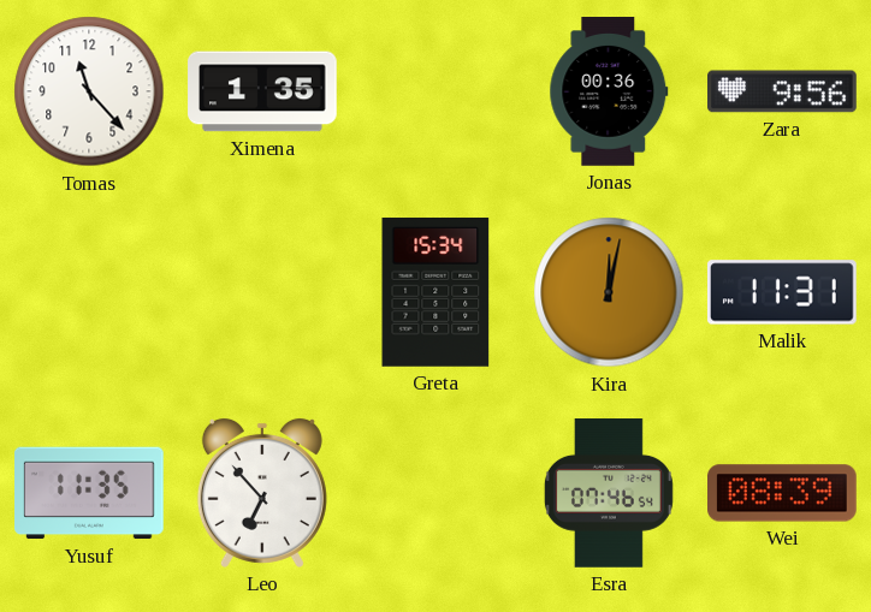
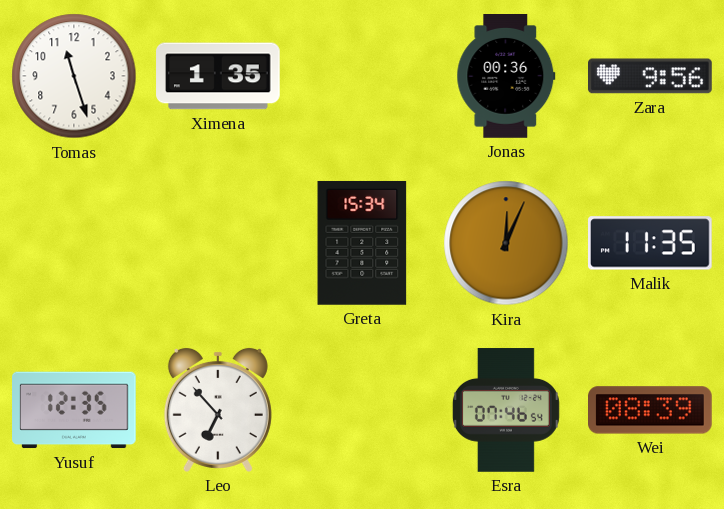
Tomas: 11:23 -> 11:27 (74, 76)
Kira: 12:02 -> 12:04 (506, 243)
Malik: 11:31 -> 11:35 (651, 243)
Yusuf: 11:35 -> 12:35 (75, 410)
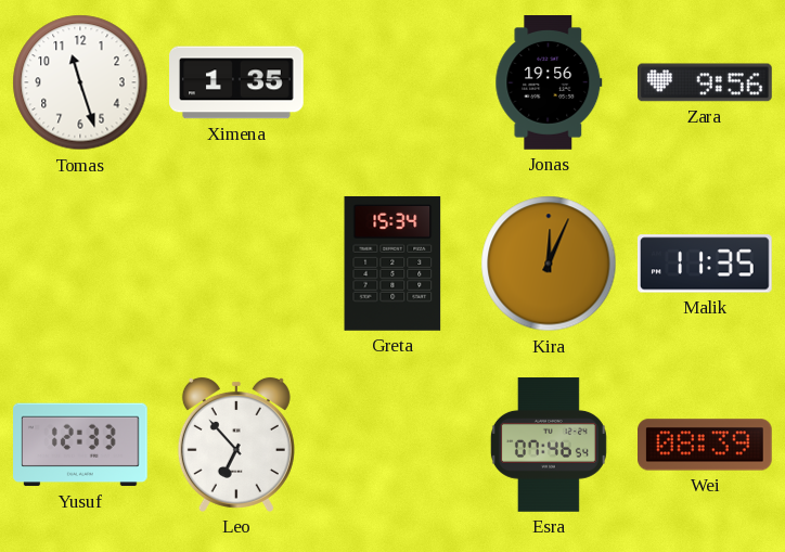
Jonas: 00:36 -> 19:56 (549, 84)
Yusuf: 12:35 -> 12:33 (81, 445)
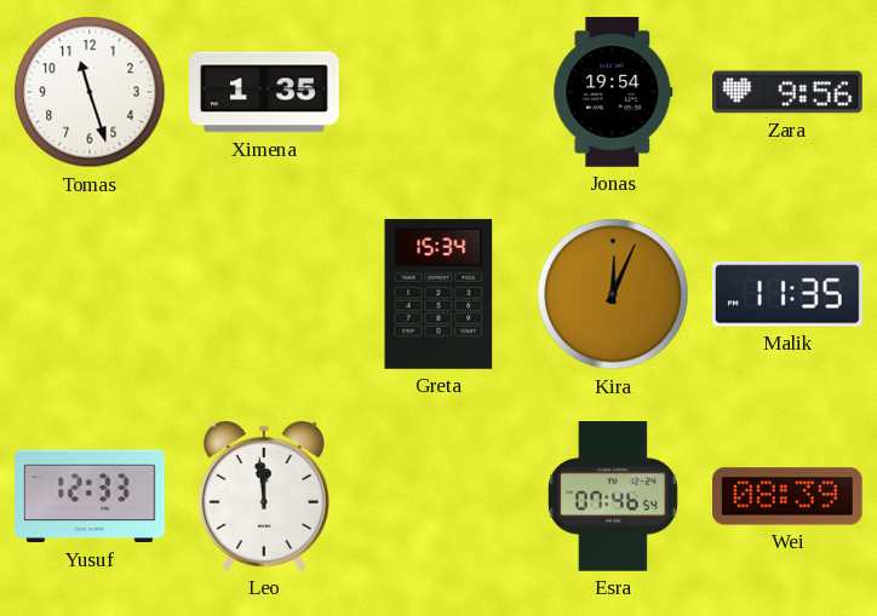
Jonas: 19:56 -> 19:54 (613, 93)
Leo: 6:53 -> 11:59 (264, 496)
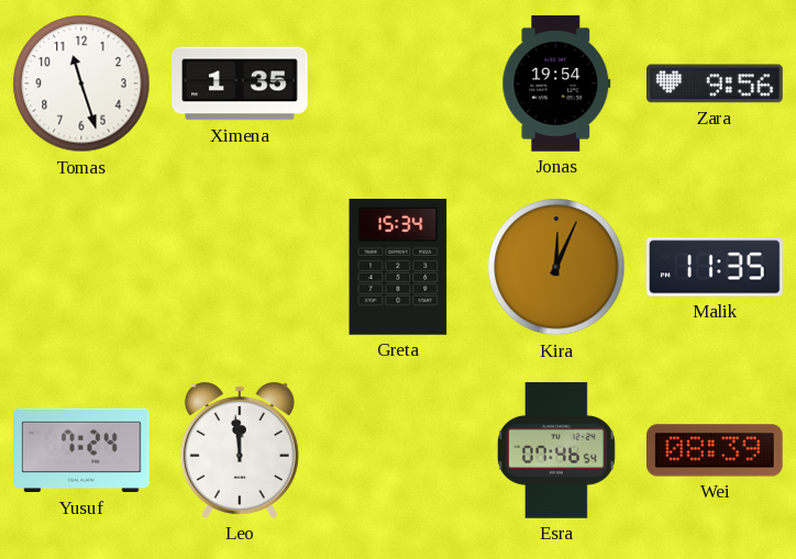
Yusuf: 12:33 -> 7:24 (82, 450)
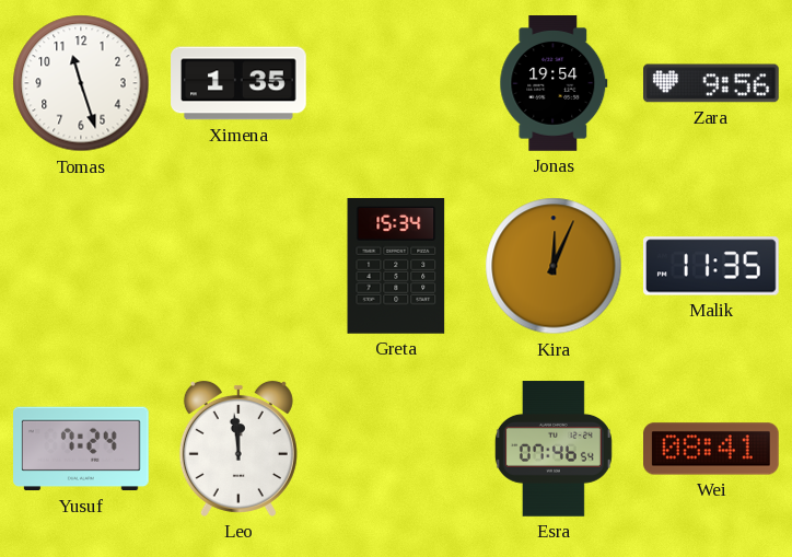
Wei: 08:39 -> 08:41 (712, 449)
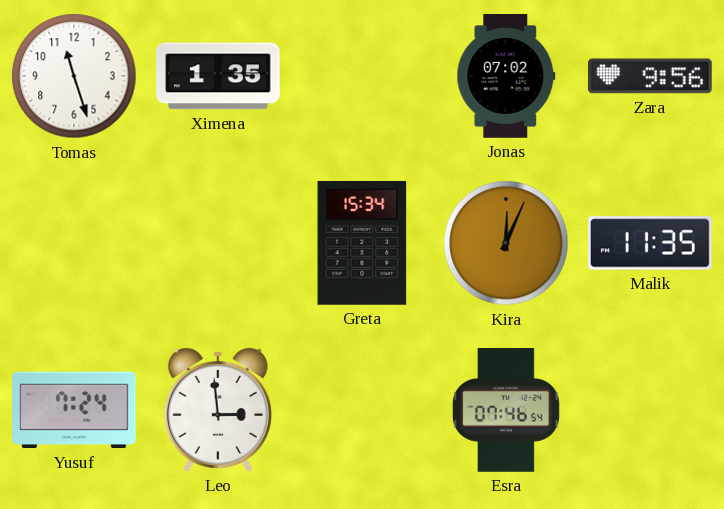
Jonas: 19:54 -> 07:02 (506, 77)
Leo: 11:59 -> 2:59 (218, 410)
Wei: 08:41 -> none (712, 449)
